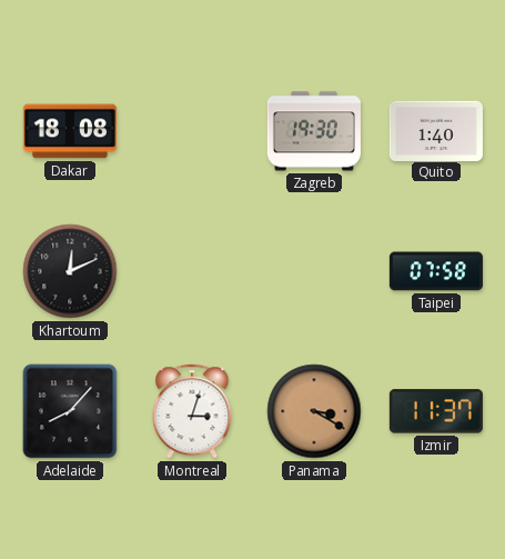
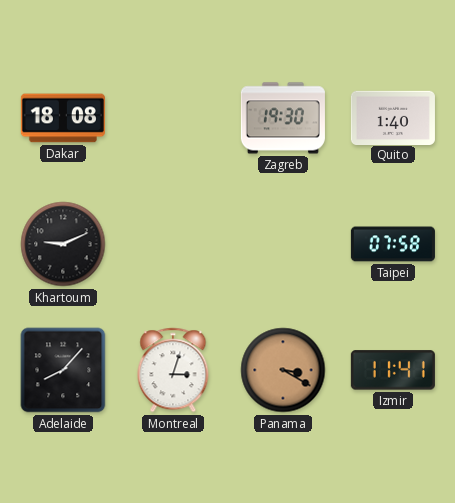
Khartoum: 12:11 -> 9:11 (63, 244)
Izmir: 11:37 -> 11:41 (393, 370)
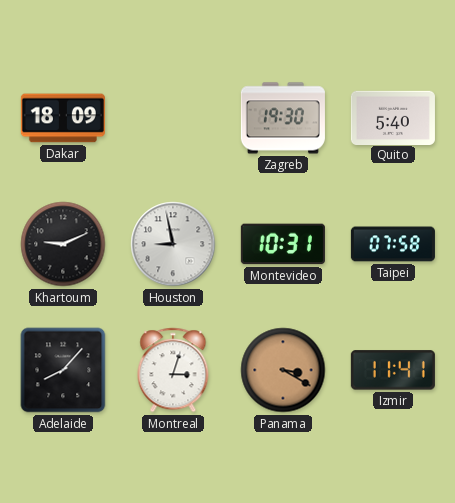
Dakar: 18:08 -> 18:09 (63, 118)
Quito: 1:40 -> 5:40 (393, 117)
Houston: none -> 8:58 (173, 244)
Montevideo: none -> 10:31 (283, 244)
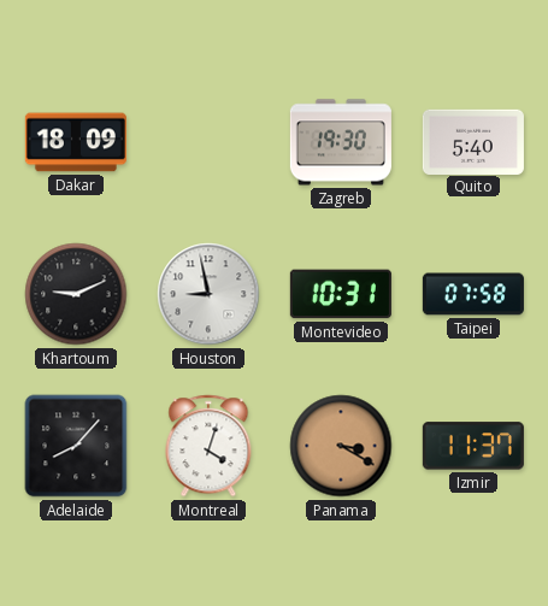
Montreal: 3:03 -> 4:03 (208, 446)
Izmir: 11:41 -> 11:37 (473, 446)
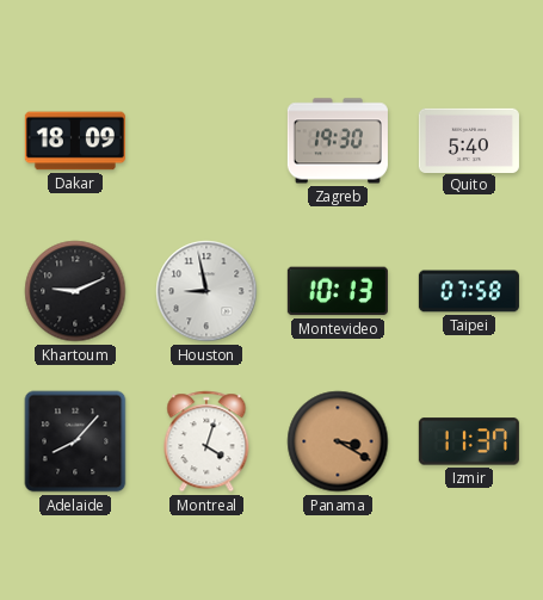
Montevideo: 10:31 -> 10:13 (338, 291)
